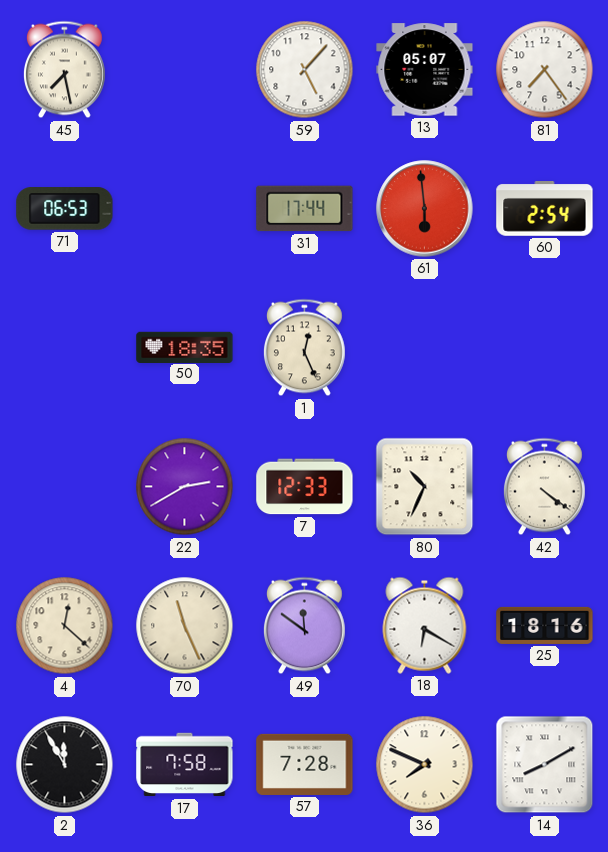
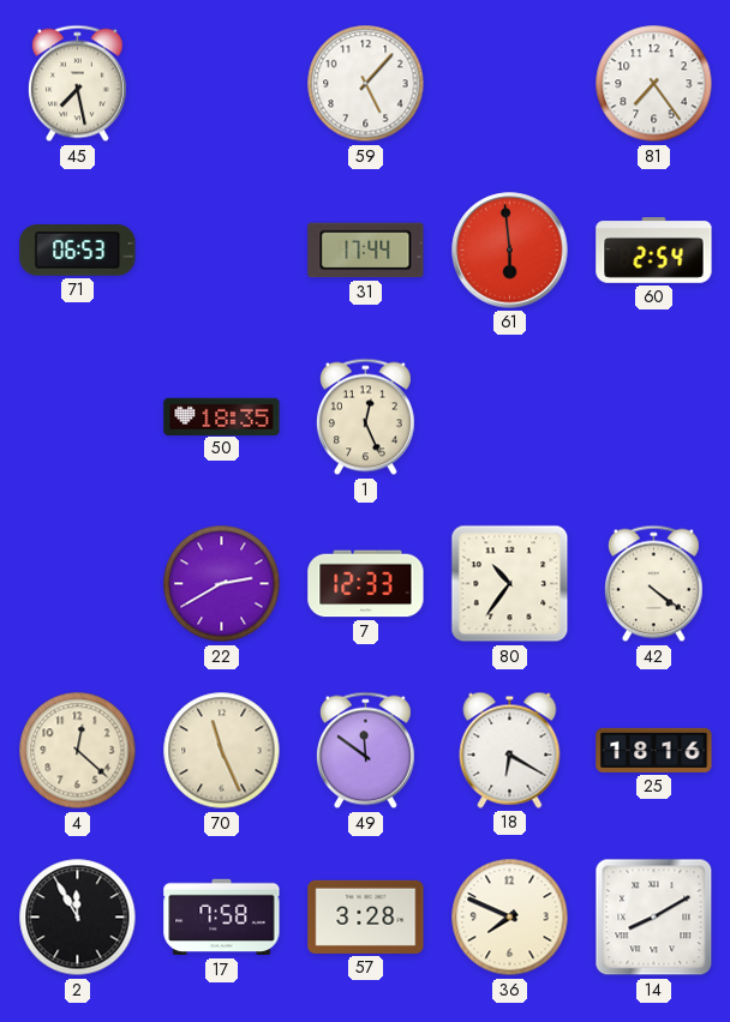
13: 05:07 -> none (425, 70)
80: 10:34 -> 10:36 (510, 584)
57: 7:28 -> 3:28 (366, 916)
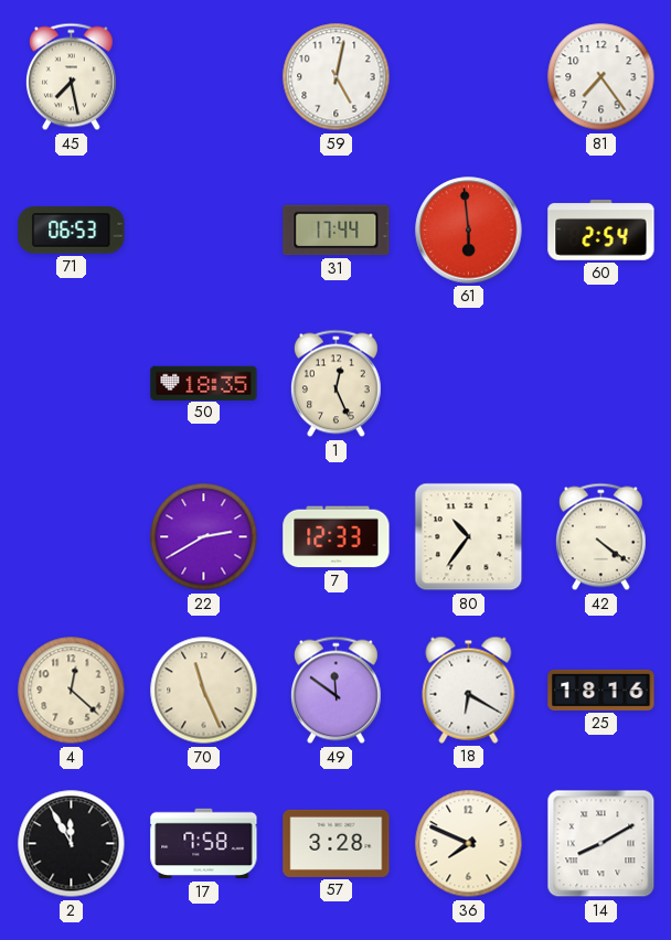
59: 5:07 -> 5:02 (337, 77)
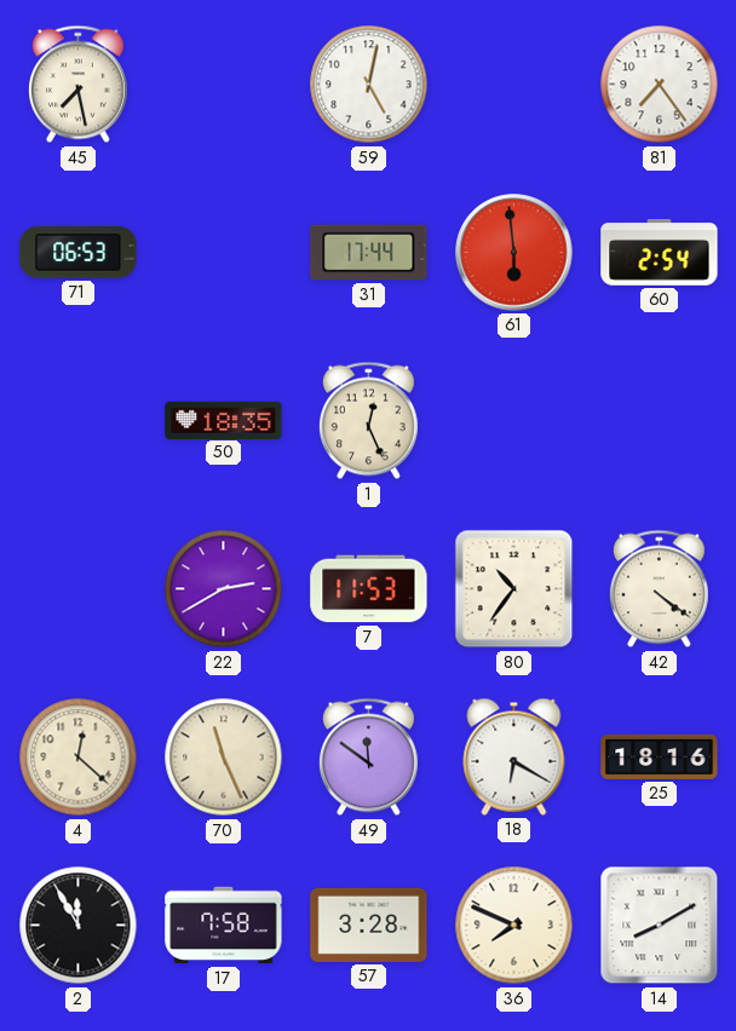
7: 12:33 -> 11:53 (369, 589)
